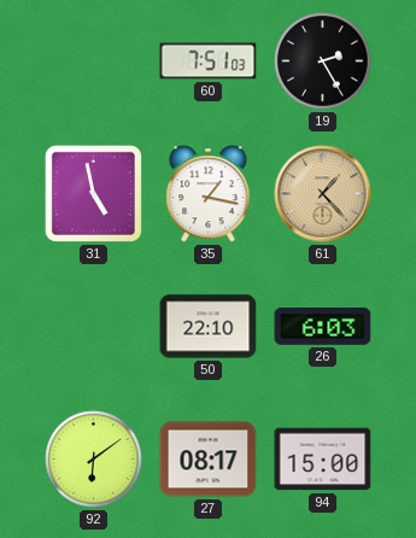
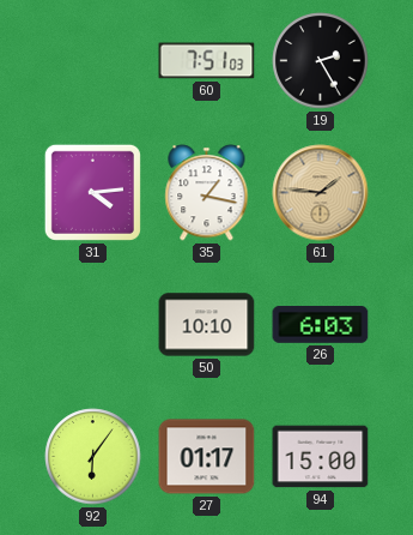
31: 4:58 -> 4:14 (92, 192)
61: 1:23 -> 1:46 (321, 193)
50: 22:10 -> 10:10 (207, 325)
92: 6:09 -> 6:06 (93, 457)
27: 08:17 -> 01:17 (207, 457)
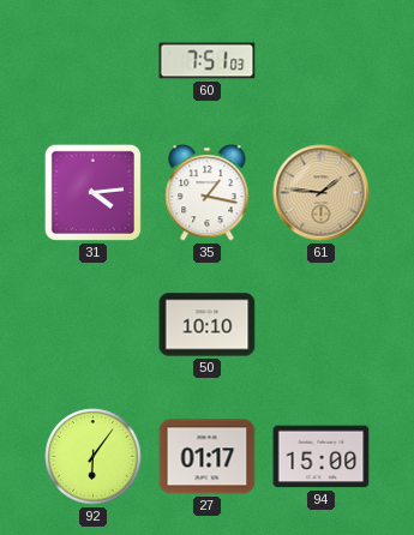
19: 2:25 -> none (321, 61)
26: 6:03 -> none (321, 325)
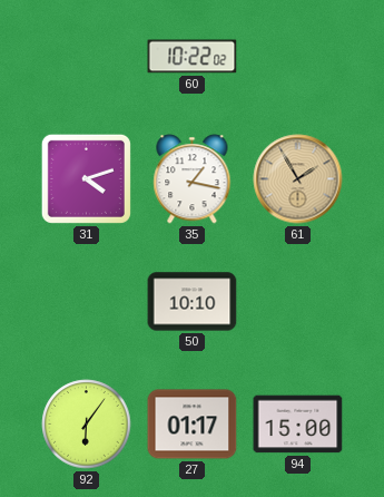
60: 7:51 -> 10:22 (193, 57)
31: 4:14 -> 4:12 (86, 178)
61: 1:46 -> 1:55 (298, 179)
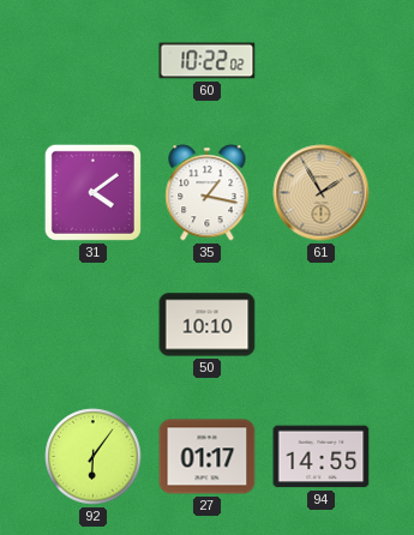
31: 4:12 -> 4:09 (92, 192)
94: 15:00 -> 14:55 (322, 457)
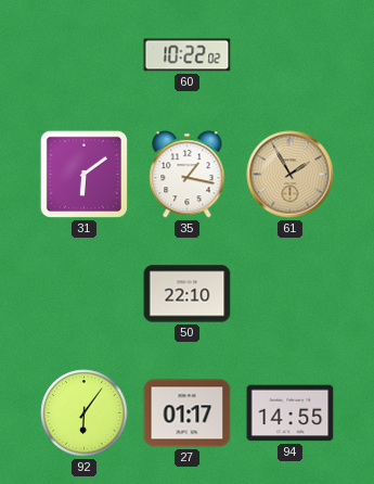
31: 4:09 -> 6:09 (83, 174)
50: 10:10 -> 22:10 (188, 294)
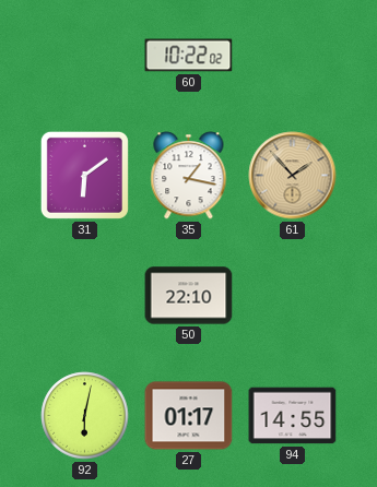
61: 1:55 -> 1:53 (293, 176)
92: 6:06 -> 6:02 (85, 416)
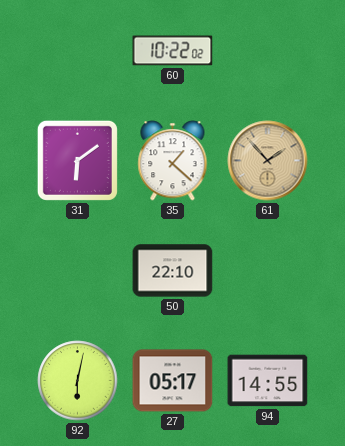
35: 1:17 -> 1:22 (173, 161)
27: 01:17 -> 05:17 (173, 381)
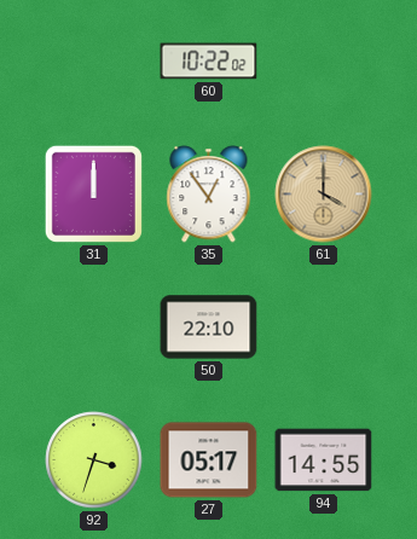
31: 6:09 -> 12:00 (93, 193)
35: 1:22 -> 12:54 (209, 195)
61: 1:53 -> 4:00 (324, 195)
92: 6:02 -> 3:33 (94, 460)
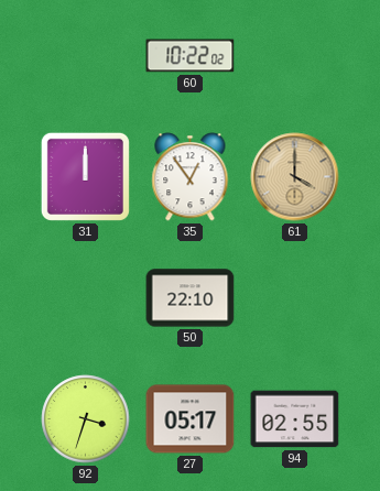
94: 14:55 -> 02:55 (295, 419)
